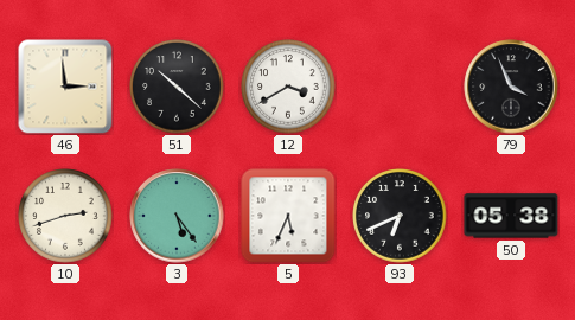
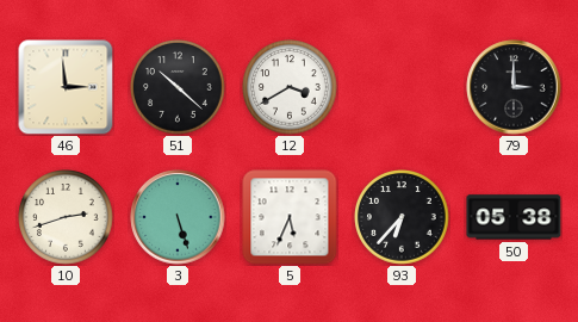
79: 3:56 -> 3:00 (514, 87)
3: 5:24 -> 5:27 (178, 217)
93: 6:41 -> 6:37 (402, 217)
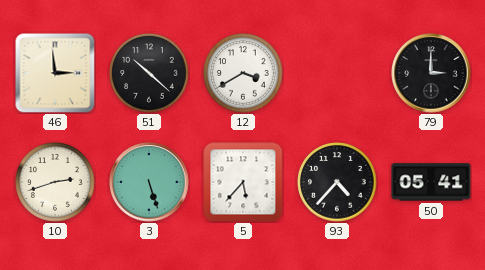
5: 5:34 -> 5:37 (243, 182)
93: 6:37 -> 4:37 (337, 182)
50: 05:38 -> 05:41 (431, 182)
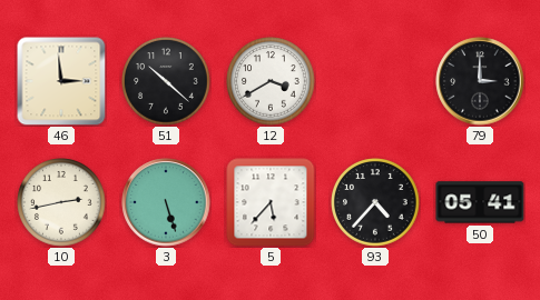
10: 2:42 -> 2:43 (61, 202)
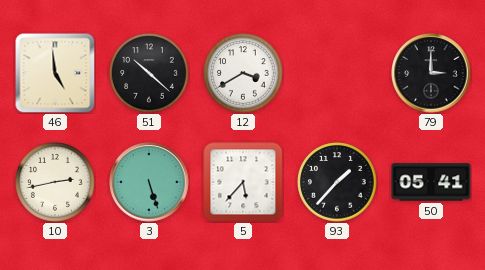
46: 2:59 -> 4:59 (55, 73)
93: 4:37 -> 1:37 (337, 182)
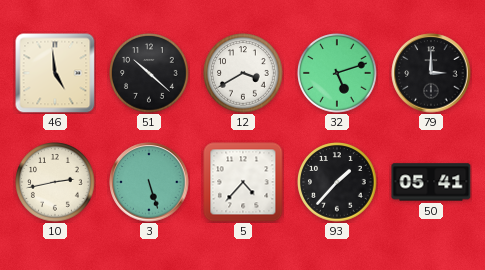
32: none -> 5:12 (337, 73)
5: 5:37 -> 4:37 (243, 182)
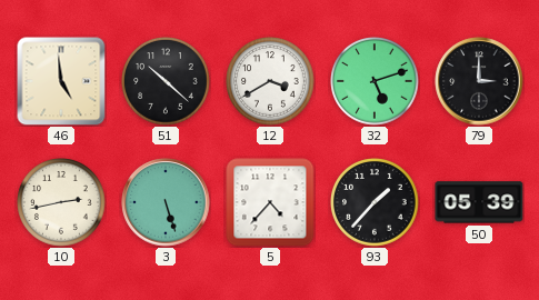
50: 05:41 -> 05:39 (479, 202)
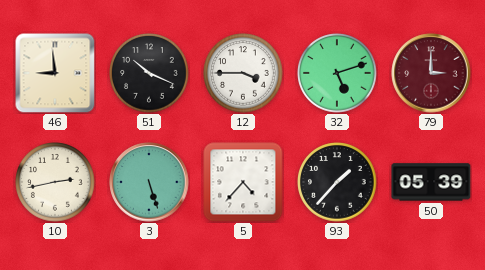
46: 4:59 -> 8:59 (55, 73)
51: 10:22 -> 10:19 (149, 73)
12: 3:40 -> 3:45 (243, 73)
79 dial: black -> burgundy (431, 73)
